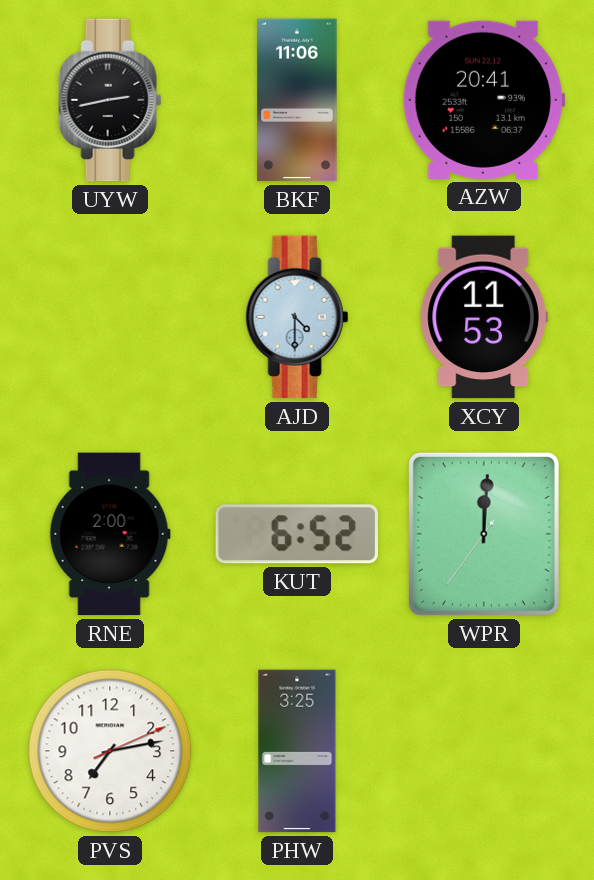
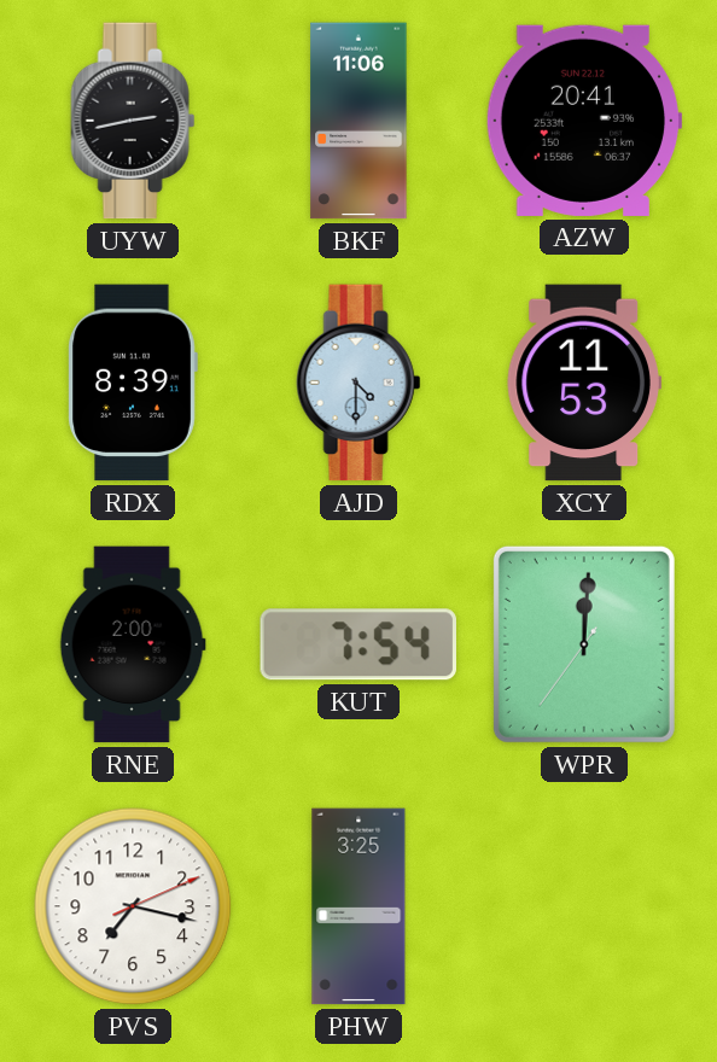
RDX: none -> 8:39 (133, 383)
KUT: 6:52 -> 7:54 (358, 644)
PVS: 7:13 -> 7:17 (133, 906)
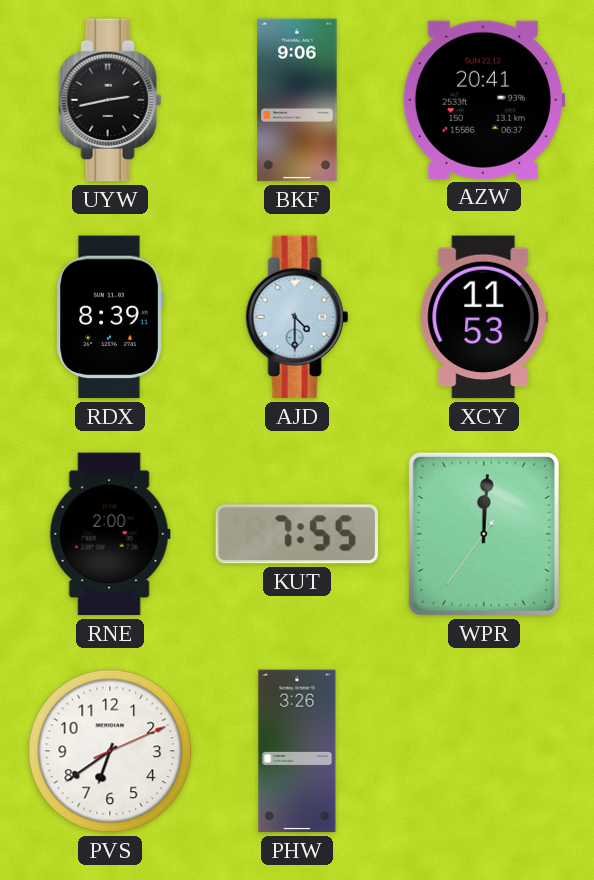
BKF: 11:06 -> 9:06 (297, 100)
KUT: 7:54 -> 7:55 (297, 534)
PVS: 7:17 -> 6:39 (110, 751)
PHW: 3:25 -> 3:26 (297, 751)
